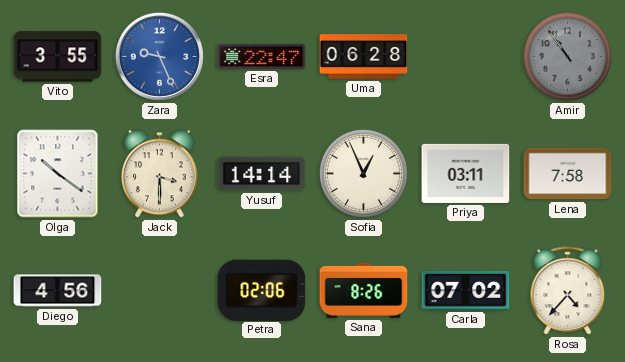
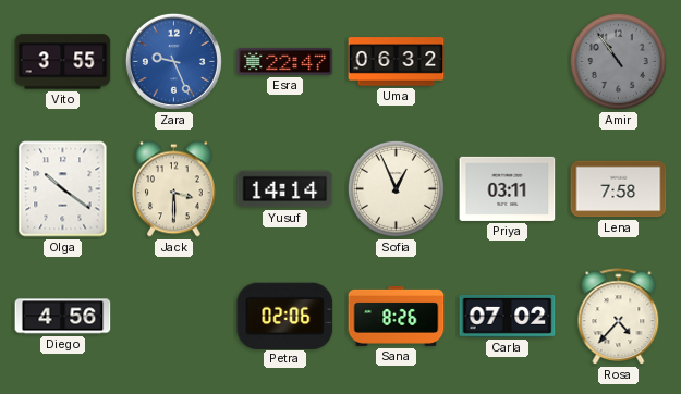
Uma: 06:28 -> 06:32 (397, 62)
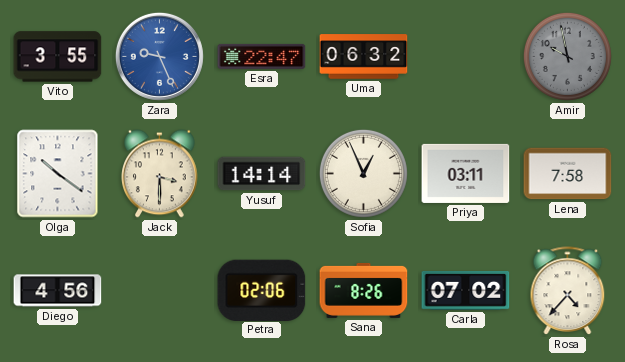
Amir: 10:54 -> 9:58 (567, 56)
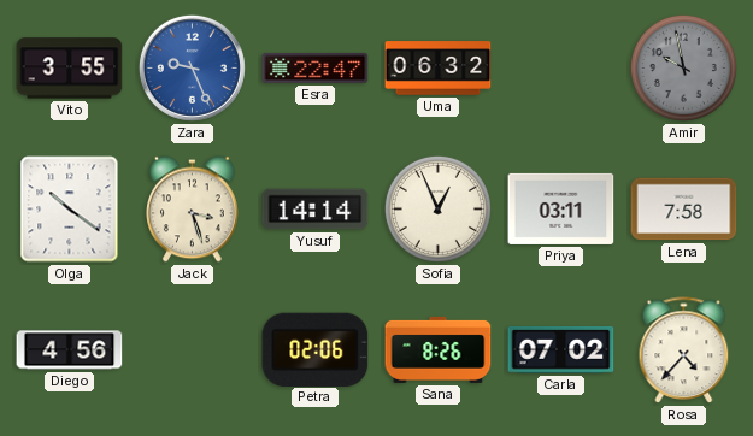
Jack: 3:30 -> 3:27 (193, 210)
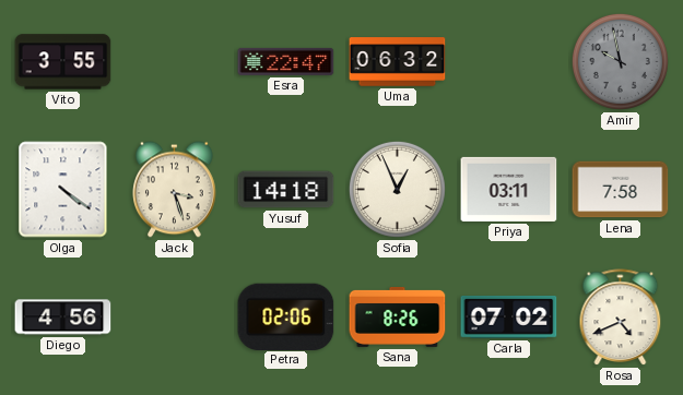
Zara: 9:26 -> none (192, 67)
Olga: 10:21 -> 4:21 (63, 190)
Yusuf: 14:14 -> 14:18 (286, 190)
Rosa: 4:37 -> 4:41 (621, 318)
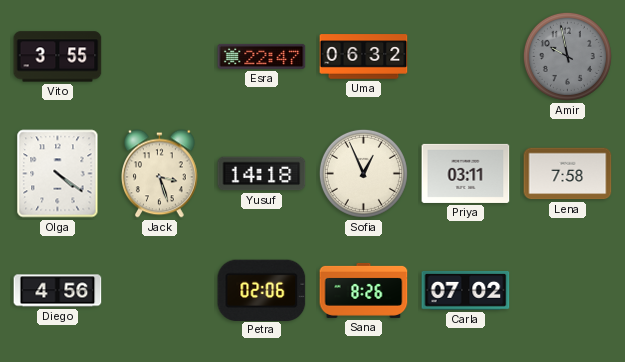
Rosa: 4:41 -> none (621, 318)
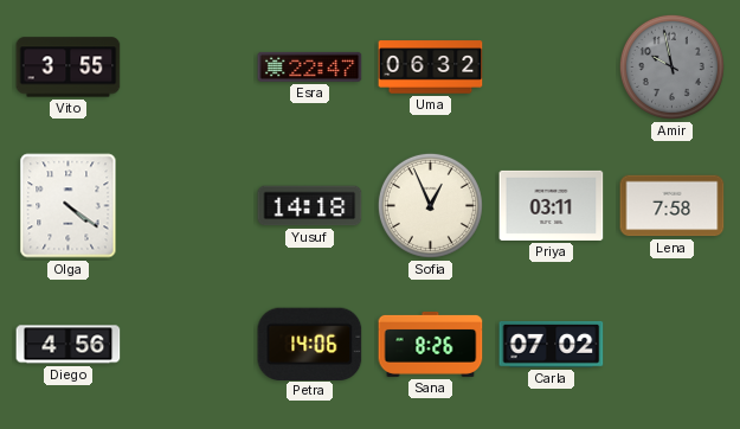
Jack: 3:27 -> none (160, 174)
Petra: 02:06 -> 14:06 (310, 344)
